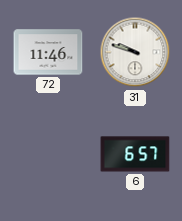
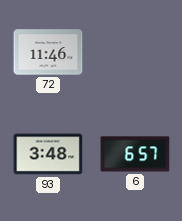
31: 9:48 -> none (135, 52)
93: none -> 3:48 (48, 154)
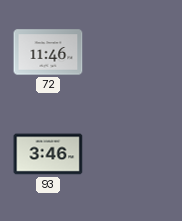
93: 3:48 -> 3:46 (48, 154)
6: 6:57 -> none (135, 154)
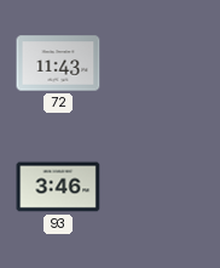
72: 11:46 -> 11:43 (58, 63)
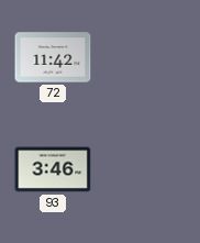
72: 11:43 -> 11:42 (53, 57)
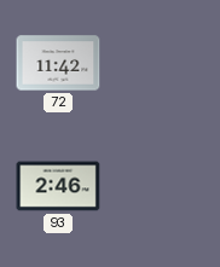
93: 3:46 -> 2:46 (58, 186)
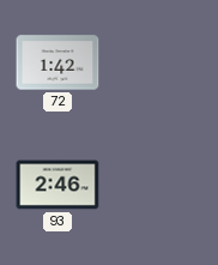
72: 11:42 -> 1:42 (57, 62)
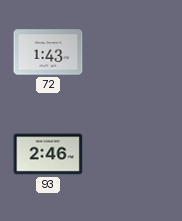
72: 1:42 -> 1:43 (48, 52)
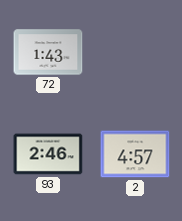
2: none -> 4:57 (135, 154)
